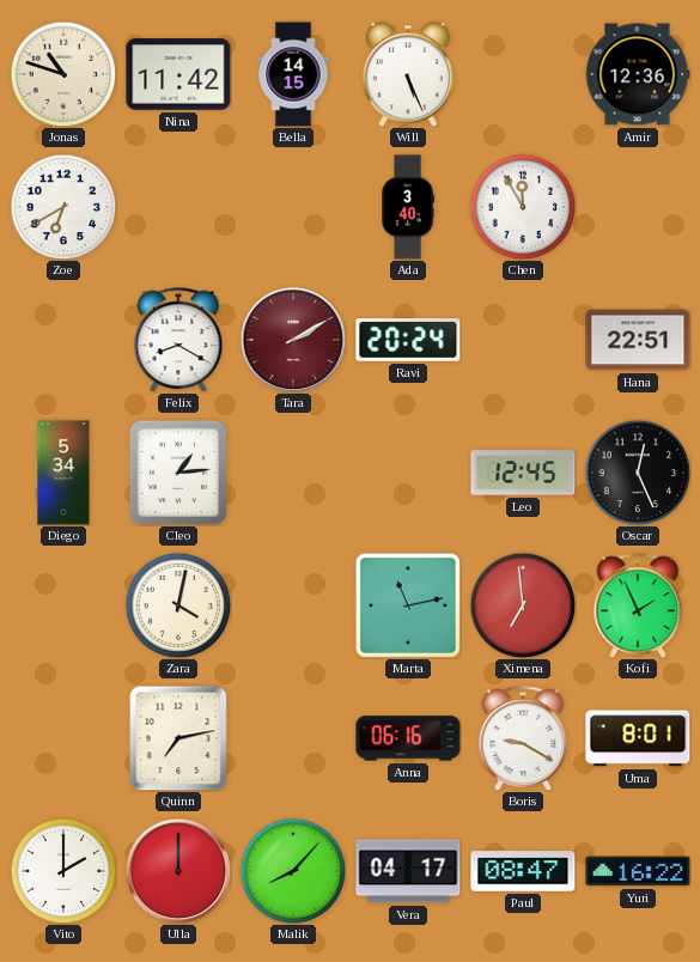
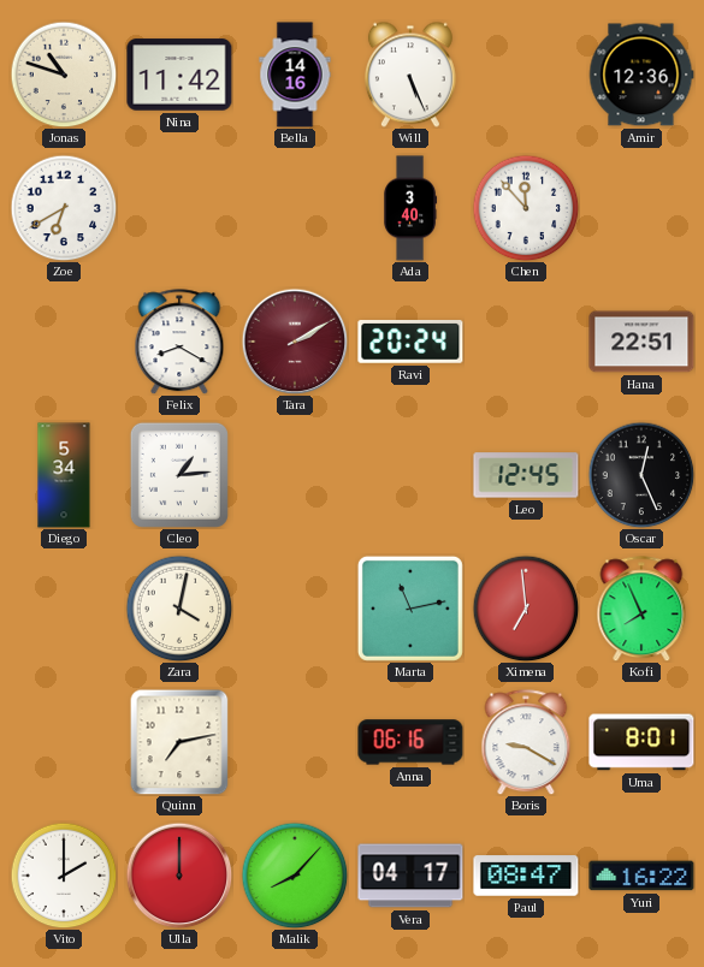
Bella: 14:15 -> 14:16 (295, 75)
Chen: 11:55 -> 11:53 (526, 208)
Kofi: 1:56 -> 7:56 (641, 609)
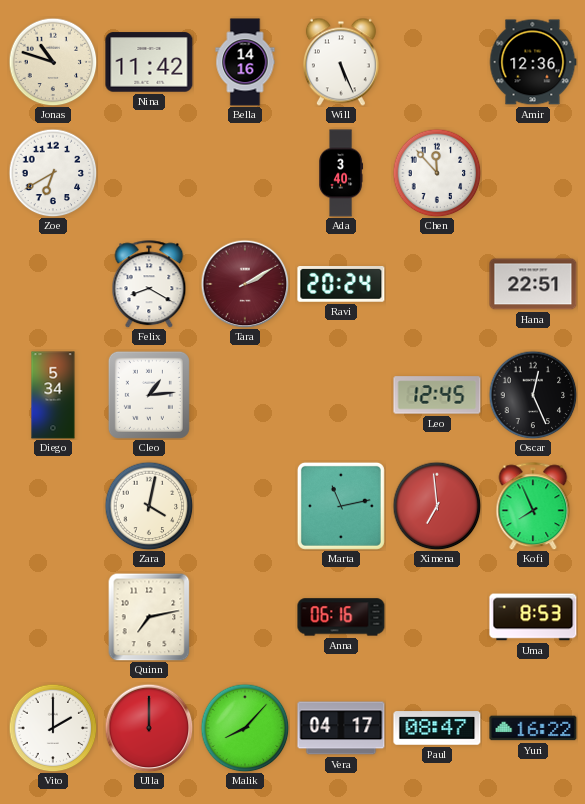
Boris: 9:20 -> none (526, 742)
Uma: 8:01 -> 8:53 (533, 617)
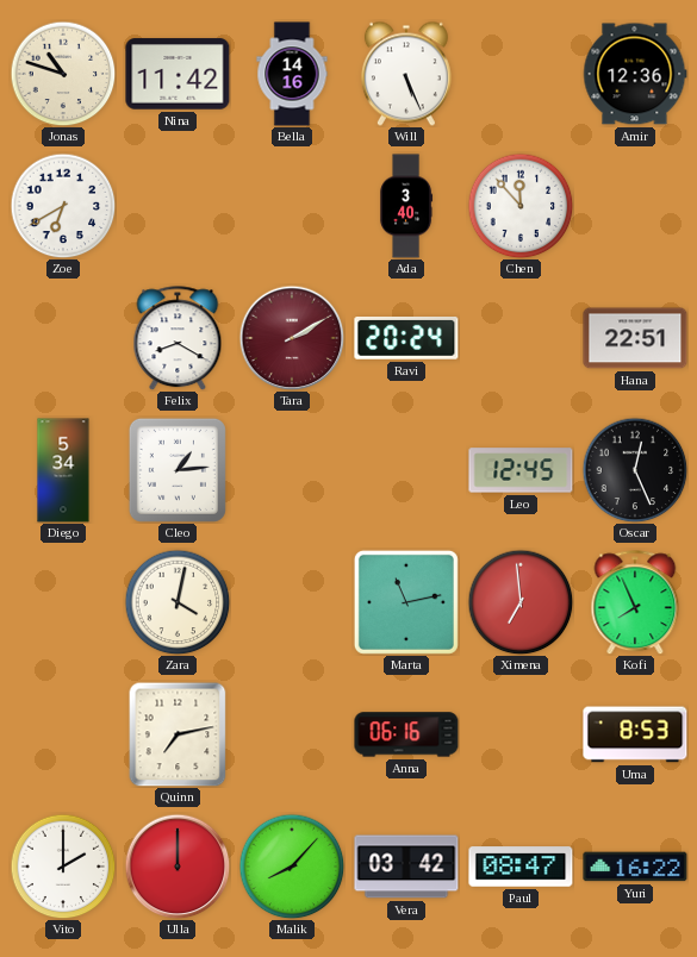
Vera: 04:17 -> 03:42 (406, 867)
